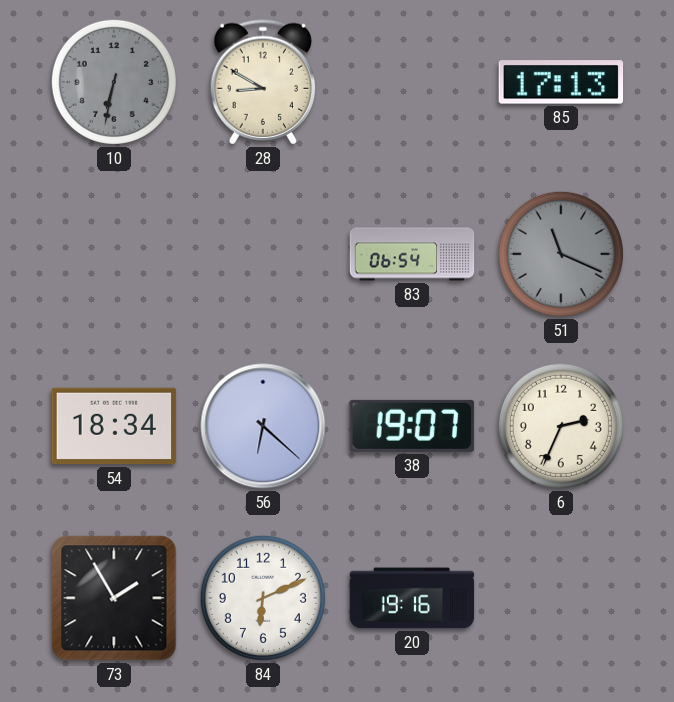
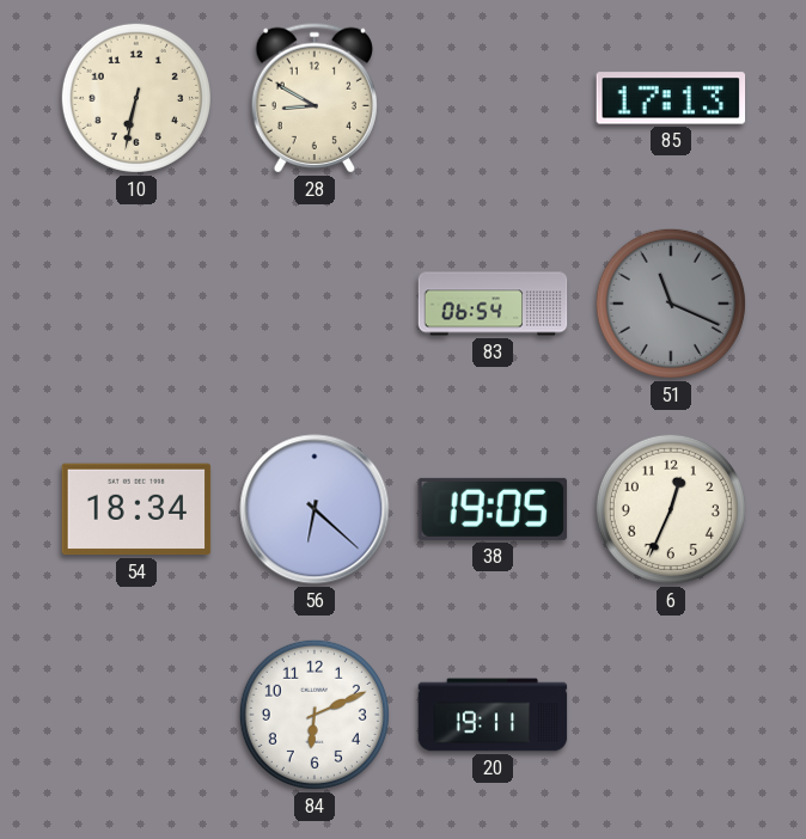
10 dial: grey -> cream (136, 98)
38: 19:07 -> 19:05 (493, 509)
6: 2:34 -> 12:34 (671, 509)
73: 1:55 -> none (114, 598)
20: 19:16 -> 19:11 (493, 715)
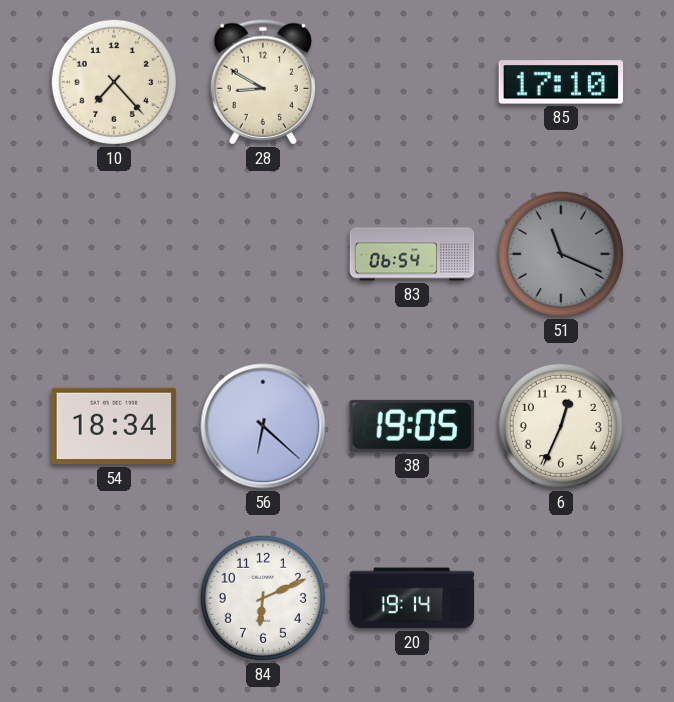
10: 6:32 -> 7:23 (114, 82)
85: 17:13 -> 17:10 (561, 82)
20: 19:11 -> 19:14 (412, 598)
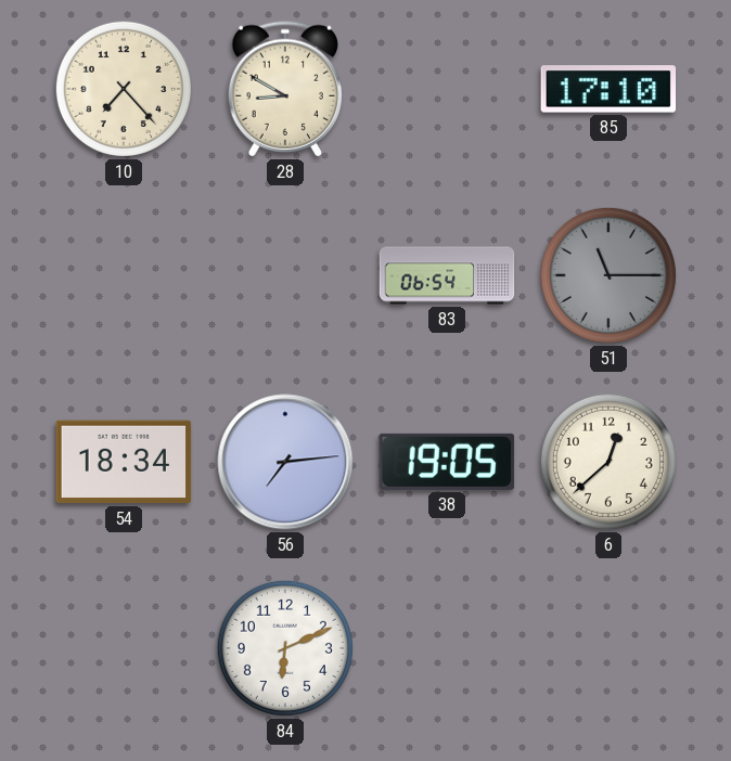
51: 11:19 -> 11:15 (608, 275)
56: 6:22 -> 7:14 (285, 462)
6: 12:34 -> 12:38 (608, 462)
20: 19:14 -> none (412, 598)
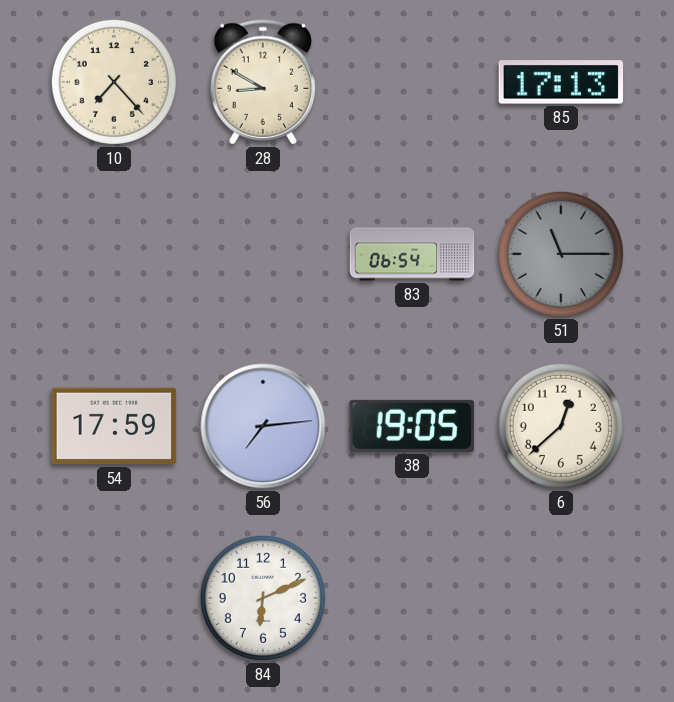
85: 17:10 -> 17:13 (561, 82)
54: 18:34 -> 17:59 (114, 426)
